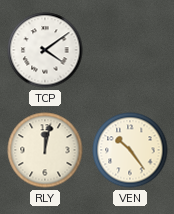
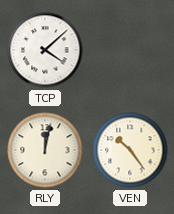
TCP: 4:09 -> 4:08 (45, 50)
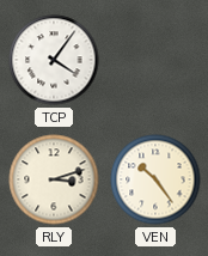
TCP: 4:08 -> 4:06 (54, 60)
RLY: 12:02 -> 3:12 (54, 179)
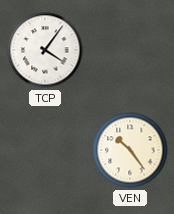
RLY: 3:12 -> none (54, 179)
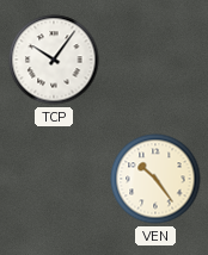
TCP: 4:06 -> 10:06 (54, 60)
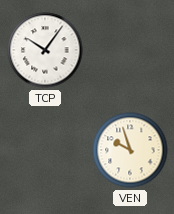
VEN: 10:24 -> 9:57 (130, 150)
